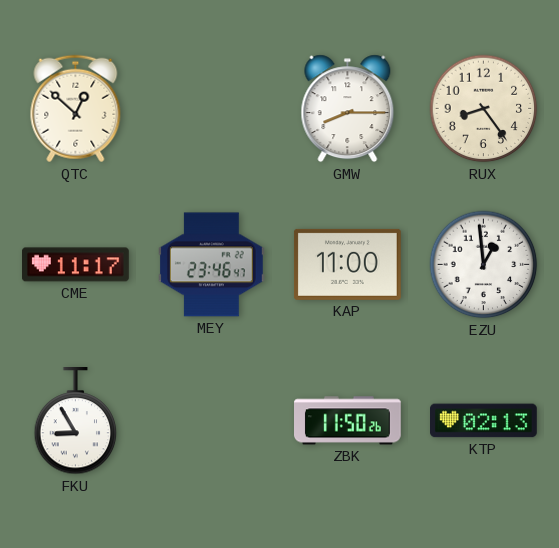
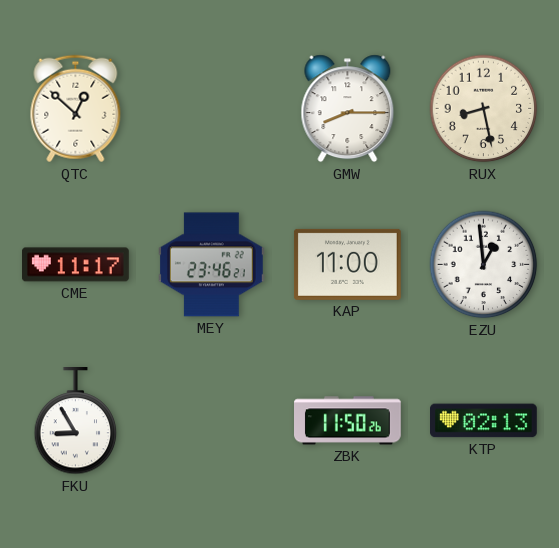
RUX: 8:24 -> 8:28 (484, 109)
MEY: 23:46:47 -> 23:46:21 (211, 265)
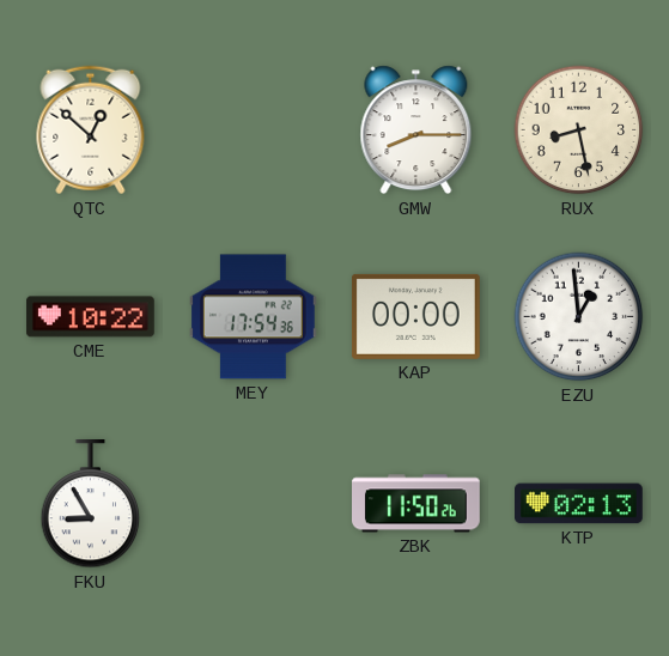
CME: 11:17 -> 10:22 (91, 317)
MEY: 23:46 -> 17:54 (253, 317)
KAP: 11:00 -> 00:00 (416, 316)
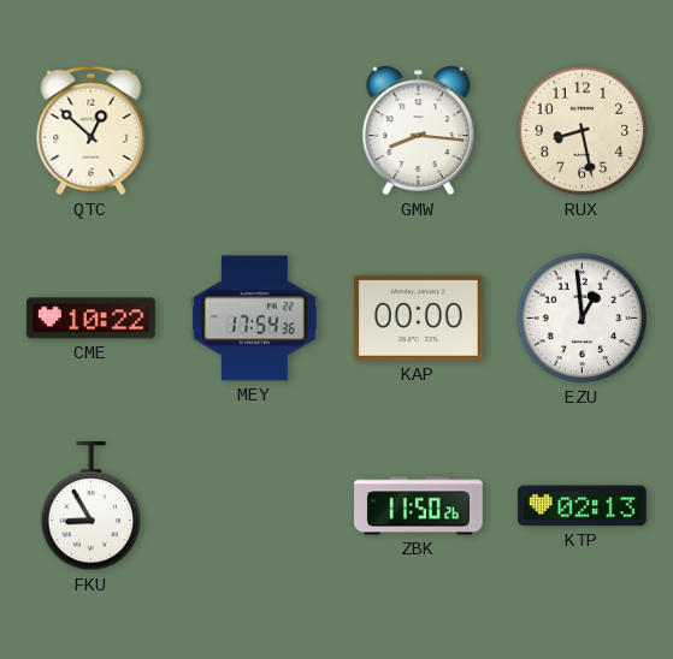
GMW: 8:15 -> 8:16 (419, 131)
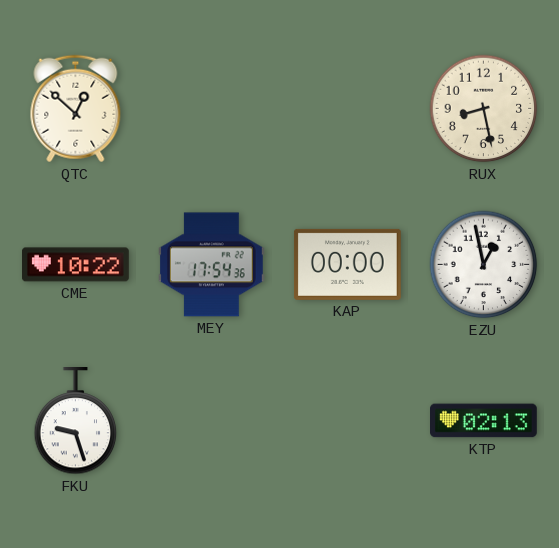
GMW: 8:16 -> none (419, 131)
EZU: 12:59 -> 12:58 (484, 265)
FKU: 8:55 -> 9:27 (76, 422)
ZBK: 11:50 -> none (419, 506)
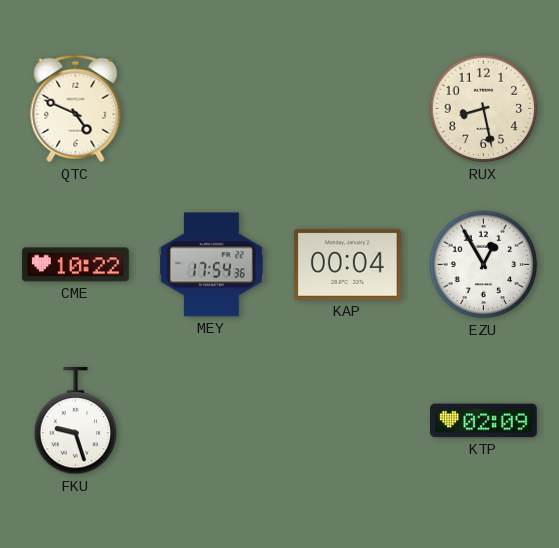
QTC: 12:52 -> 4:49 (76, 109)
KAP: 00:00 -> 00:04 (348, 264)
EZU: 12:58 -> 12:55 (484, 265)
KTP: 02:13 -> 02:09 (484, 421)
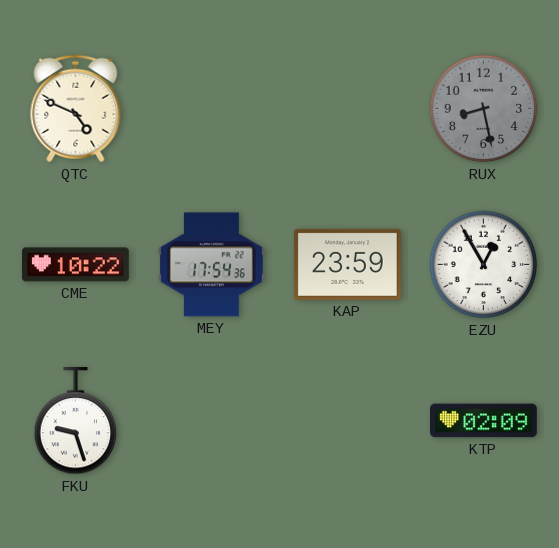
RUX dial: cream -> grey (484, 109)
KAP: 00:04 -> 23:59 (348, 264)
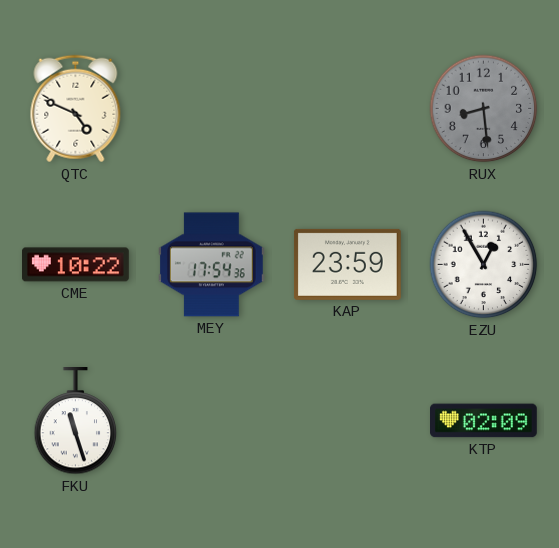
RUX: 8:28 -> 8:29 (484, 109)
FKU: 9:27 -> 11:27 (76, 422)
